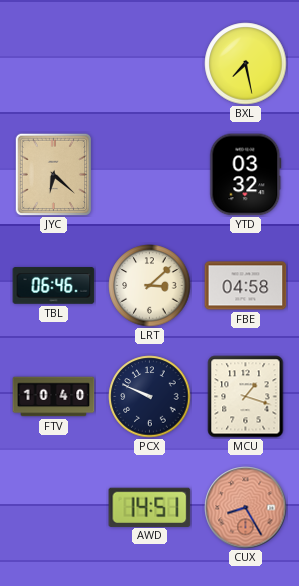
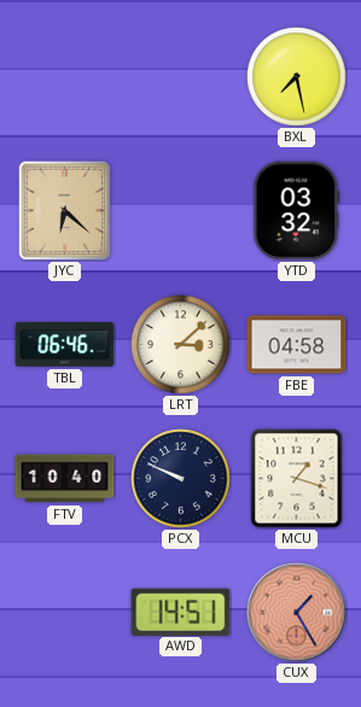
CUX: 8:25 -> 1:25 (297, 613)
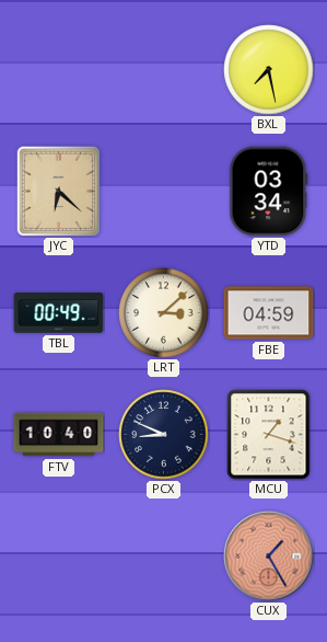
YTD: 03:32 -> 03:34 (269, 192)
TBL: 06:46 -> 00:49 (59, 313)
FBE: 04:58 -> 04:59 (269, 313)
PCX: 9:49 -> 8:49 (164, 435)
AWD: 14:51 -> none (181, 612)
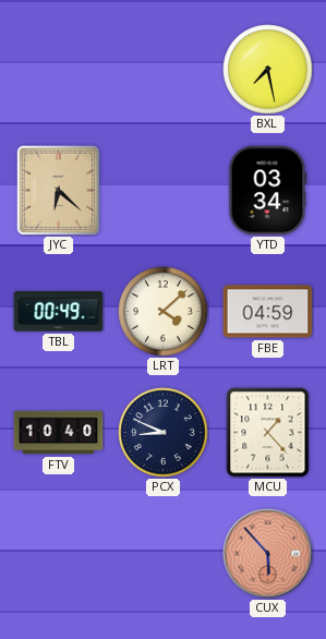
LRT: 3:08 -> 4:08 (164, 312)
MCU: 1:18 -> 1:23 (268, 433)
CUX: 1:25 -> 5:53 (268, 554)
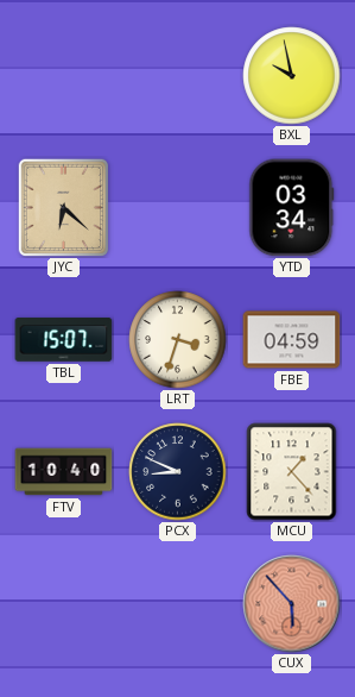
BXL: 7:28 -> 9:58 (292, 76)
TBL: 00:49 -> 15:07 (64, 340)
LRT: 4:08 -> 3:33 (178, 340)
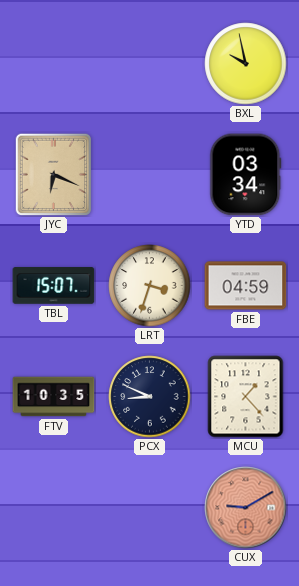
JYC: 6:22 -> 6:19 (54, 174)
FTV: 10:40 -> 10:35 (54, 397)
CUX: 5:53 -> 9:10 (246, 508)
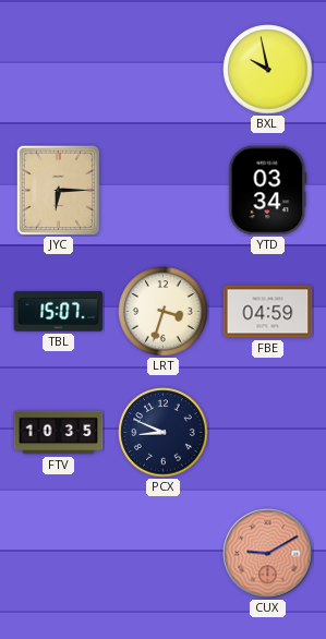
JYC: 6:19 -> 6:15 (59, 190)
MCU: 1:23 -> none (246, 397)
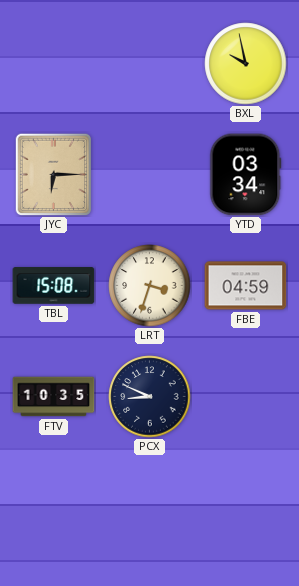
TBL: 15:07 -> 15:08 (54, 286)
CUX: 9:10 -> none (268, 554)
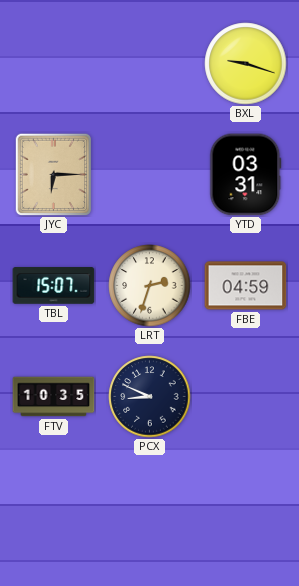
BXL: 9:58 -> 9:18 (246, 64)
YTD: 03:34 -> 03:31 (246, 175)
TBL: 15:08 -> 15:07 (54, 286)
LRT: 3:33 -> 2:33 (150, 286)
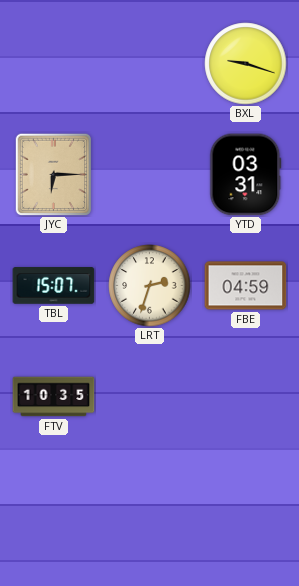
PCX: 8:49 -> none (150, 397)
